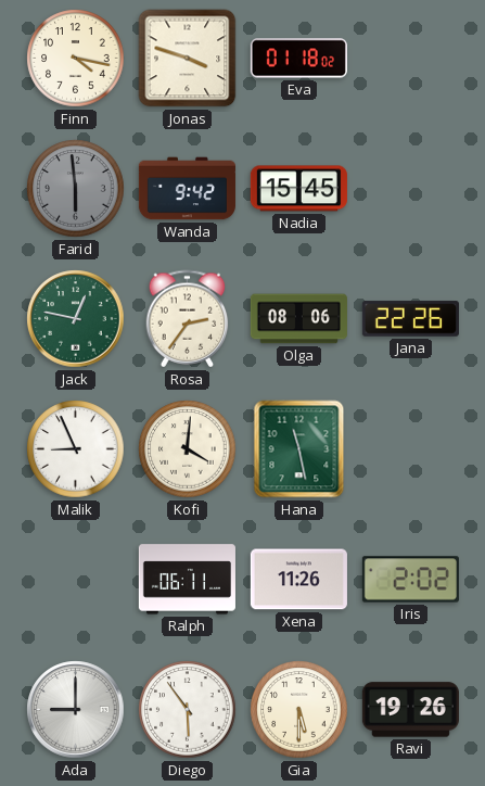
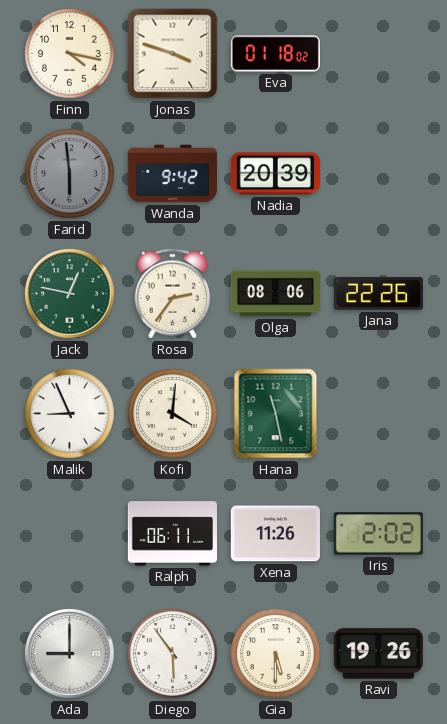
Nadia: 15:45 -> 20:39 (275, 174)
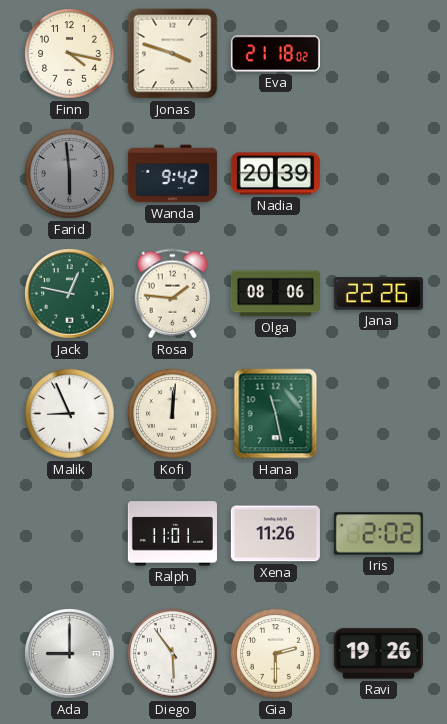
Eva: 01:18 -> 21:18 (275, 54)
Rosa: 2:36 -> 1:46 (173, 294)
Kofi: 4:01 -> 12:01 (173, 414)
Ralph: 06:11 -> 11:01 (172, 534)
Gia: 5:30 -> 2:30 (276, 654)
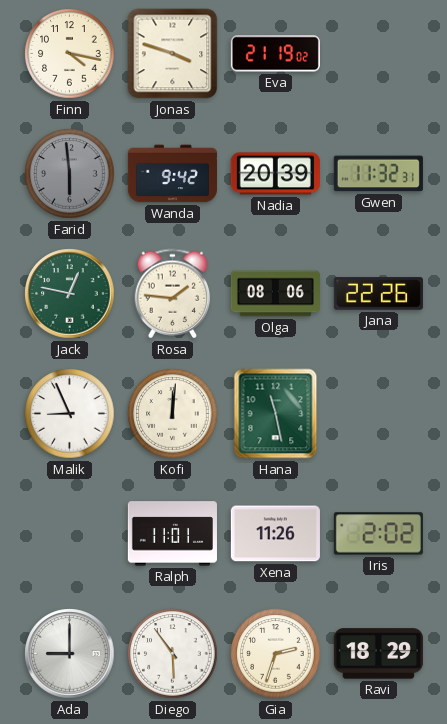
Eva: 21:18 -> 21:19 (275, 54)
Gwen: none -> 11:32 (378, 174)
Gia: 2:30 -> 2:33 (276, 654)
Ravi: 19:26 -> 18:29 (378, 654)
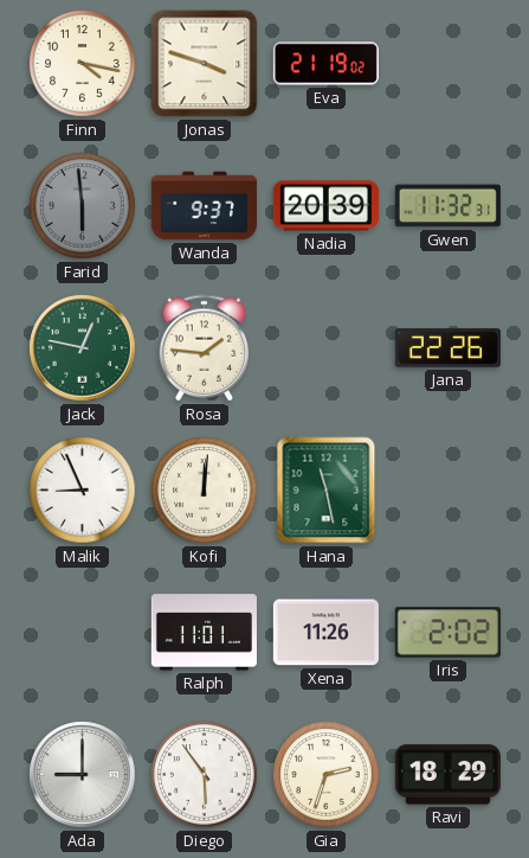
Wanda: 9:42 -> 9:37 (204, 206)
Olga: 08:06 -> none (275, 294)
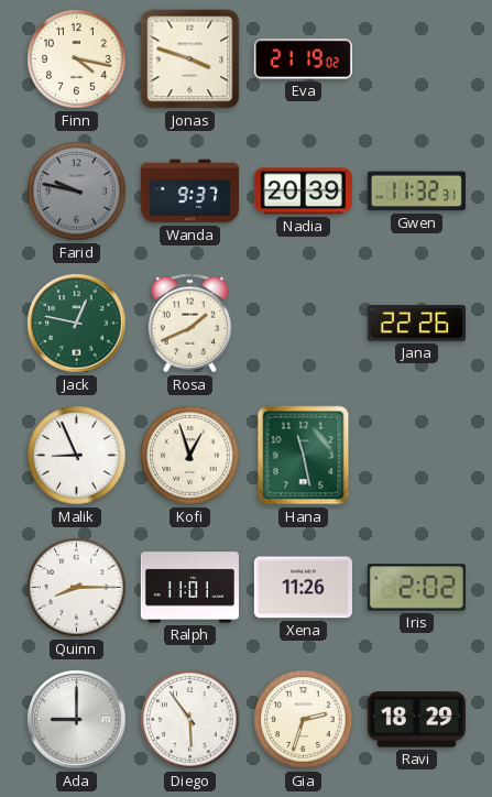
Farid: 5:59 -> 9:47 (77, 192)
Rosa: 1:46 -> 1:41 (190, 324)
Kofi: 12:01 -> 12:57 (190, 456)
Quinn: none -> 8:15 (77, 588)
